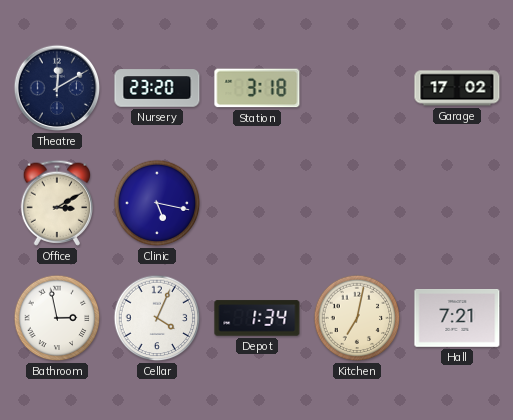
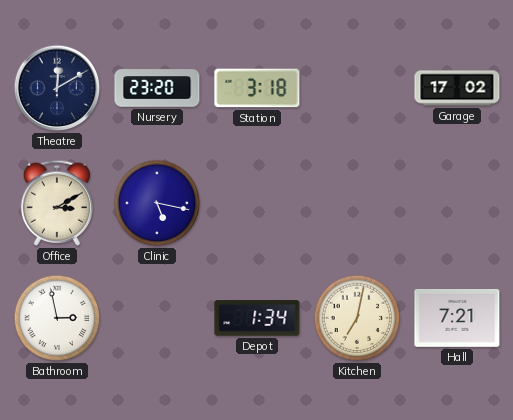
Cellar: 4:04 -> none (157, 318)
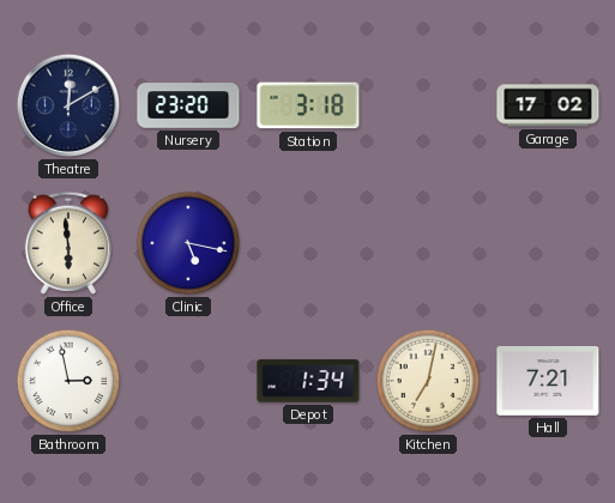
Office: 3:10 -> 5:59 (67, 243)
